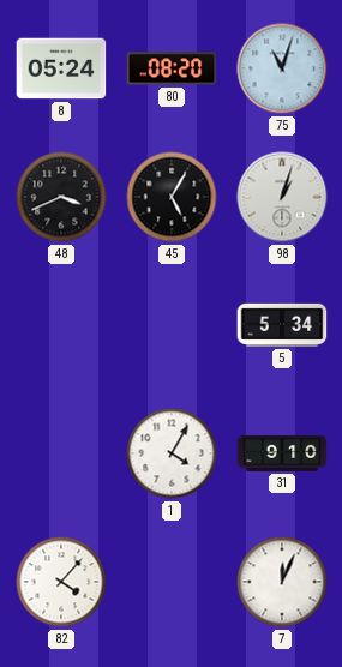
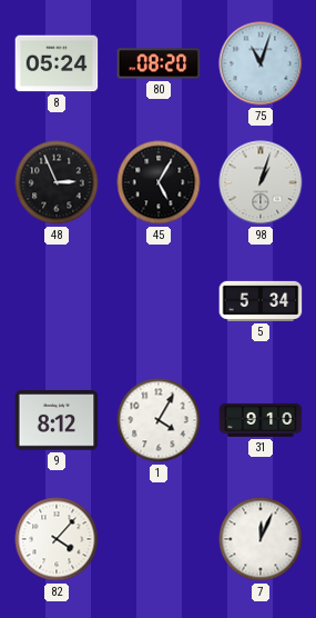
48: 3:41 -> 2:56 (57, 182)
9: none -> 8:12 (57, 420)
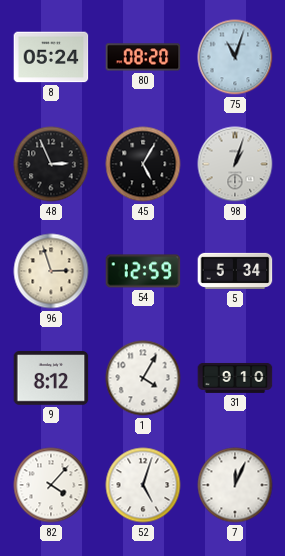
96: none -> 2:57 (51, 271)
54: none -> 12:59 (143, 271)
52: none -> 5:03 (143, 485)
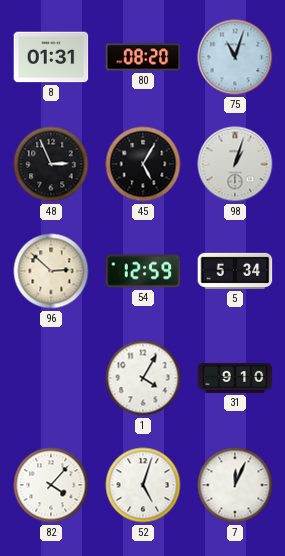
8: 05:24 -> 01:31 (51, 57)
96: 2:57 -> 2:52 (51, 271)
9: 8:12 -> none (51, 378)
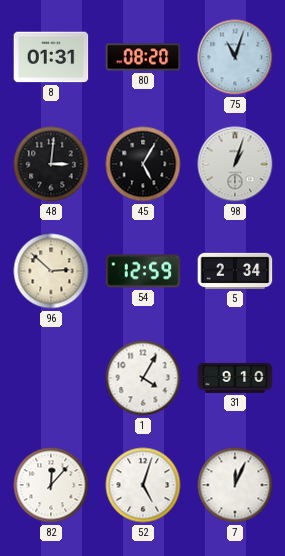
48: 2:56 -> 3:01 (51, 164)
5: 5:34 -> 2:34 (235, 271)
82: 4:07 -> 12:07 (51, 485)
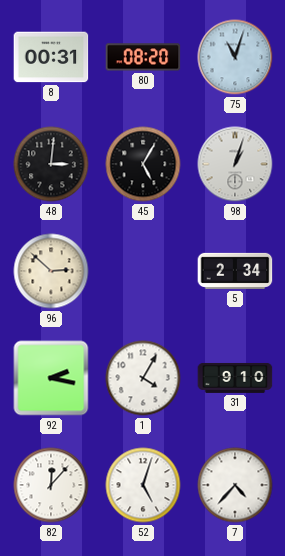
8: 01:31 -> 00:31 (51, 57)
54: 12:59 -> none (143, 271)
92: none -> 2:17 (51, 378)
7: 12:04 -> 4:37 (235, 485)
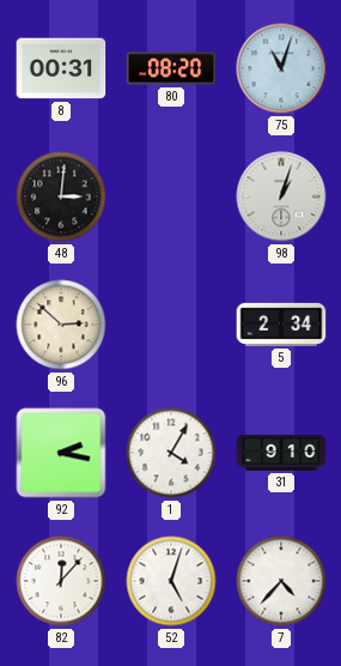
45: 5:05 -> none (143, 164)
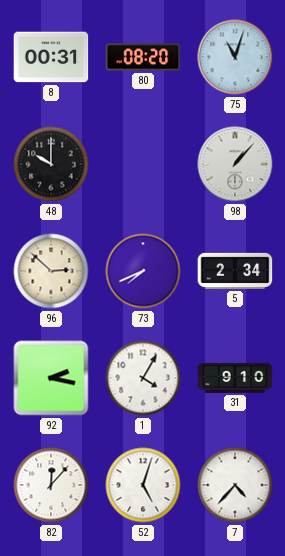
48: 3:01 -> 10:00 (51, 164)
98: 1:03 -> 1:07 (235, 164)
73: none -> 7:41 (143, 271)
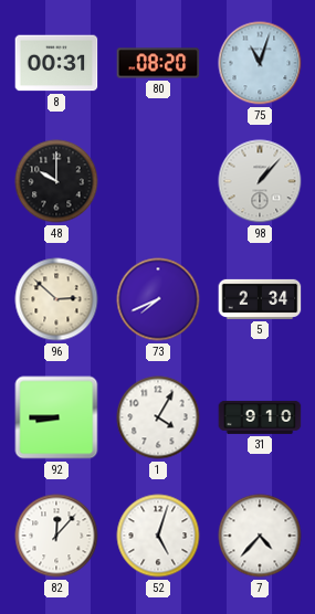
92: 2:17 -> 8:45 (56, 417)
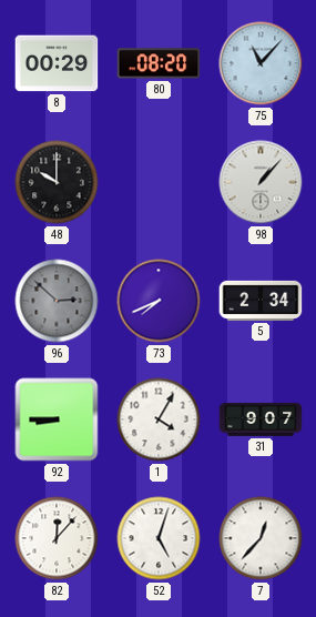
8: 00:31 -> 00:29 (57, 63)
75: 11:03 -> 11:07 (261, 63)
96 dial: cream -> grey (57, 301)
31: 9:10 -> 9:07 (261, 419)
7: 4:37 -> 12:37 (261, 538)
